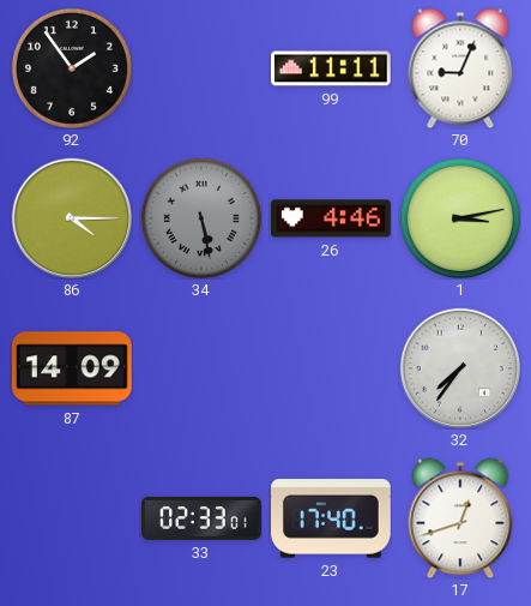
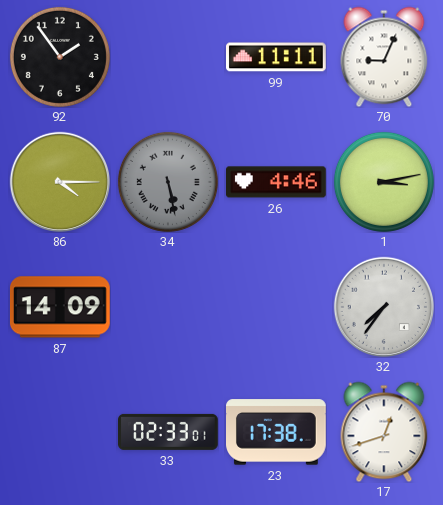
23: 17:40 -> 17:38 (277, 432)
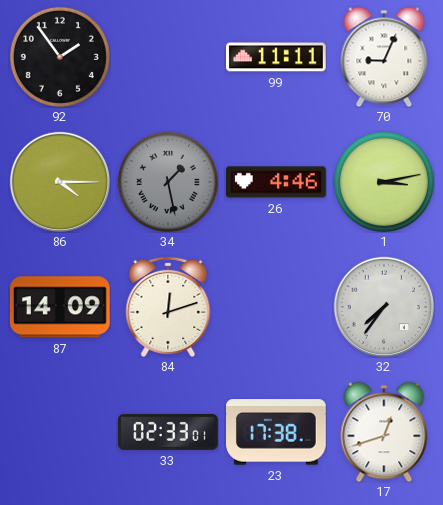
34: 5:28 -> 1:28 (168, 182)
84: none -> 12:12 (168, 307)
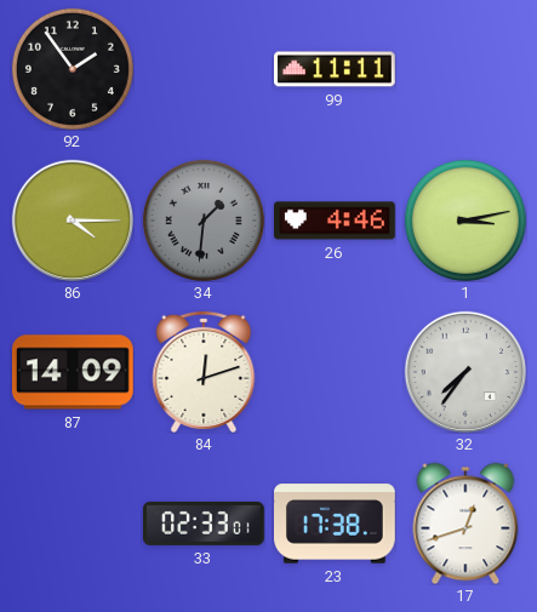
70: 9:04 -> none (384, 57)
34: 1:28 -> 1:31 (204, 221)
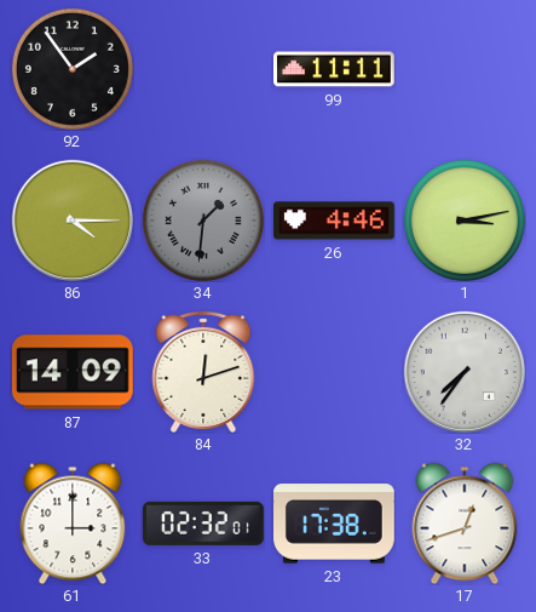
61: none -> 3:00 (73, 524)
33: 02:33 -> 02:32 (204, 524)
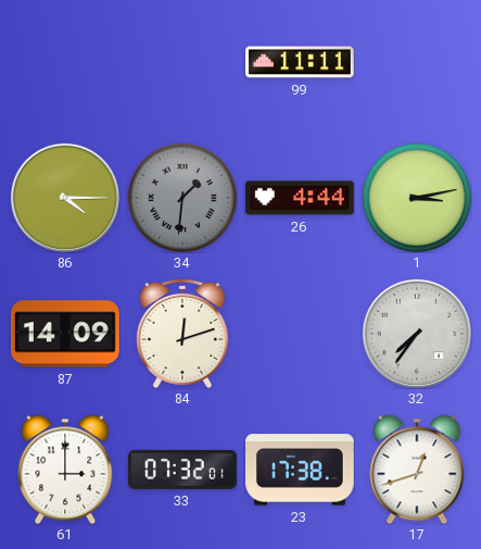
92: 1:54 -> none (73, 69)
26: 4:46 -> 4:44 (301, 198)
33: 02:32 -> 07:32 (183, 470)
